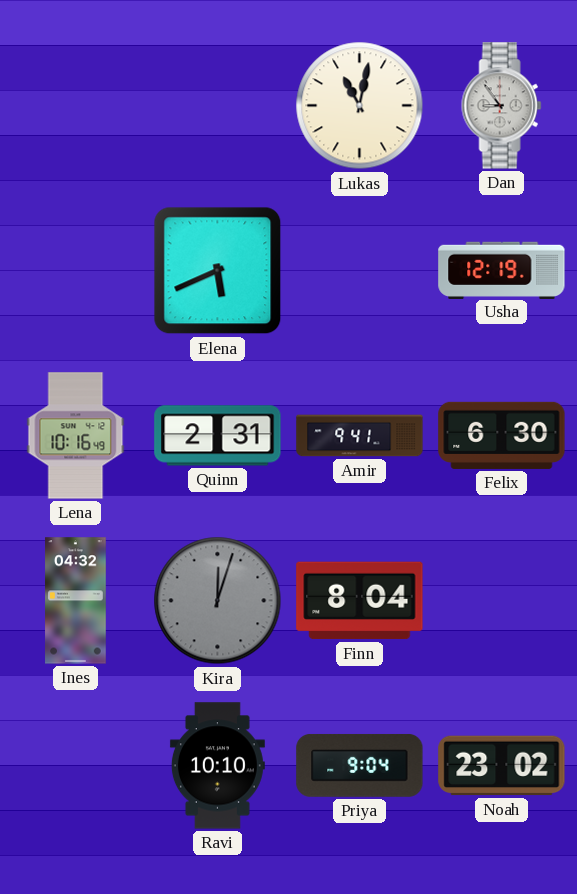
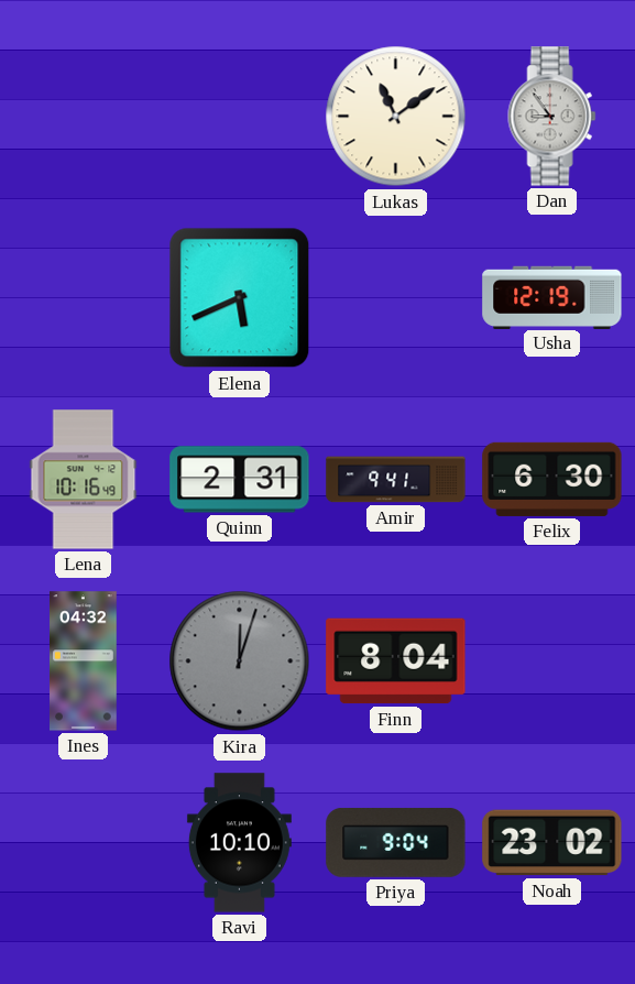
Lukas: 11:02 -> 11:09 (396, 117)
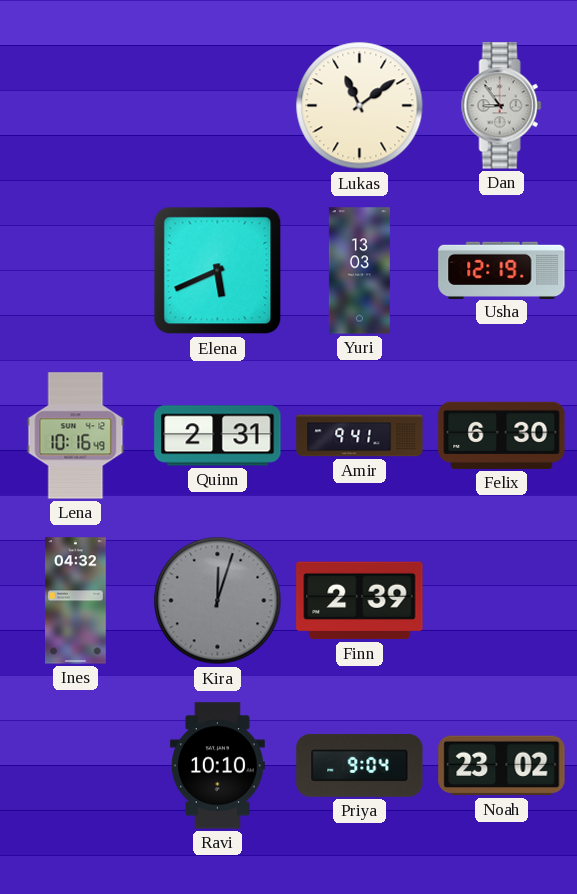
Yuri: none -> 13:03 (359, 271)
Finn: 8:04 -> 2:39 (360, 601)
